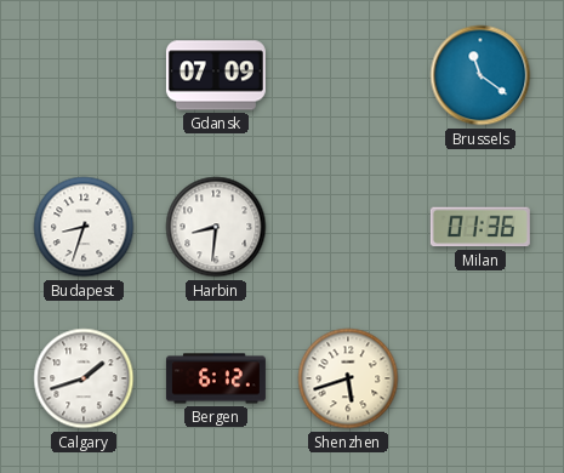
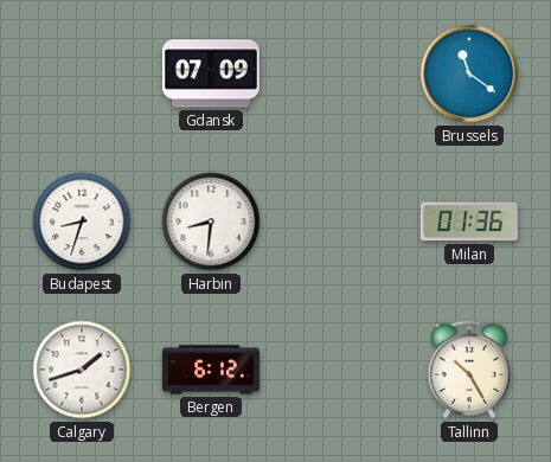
Shenzhen: 5:42 -> none (348, 378)
Tallinn: none -> 10:25 (469, 370)
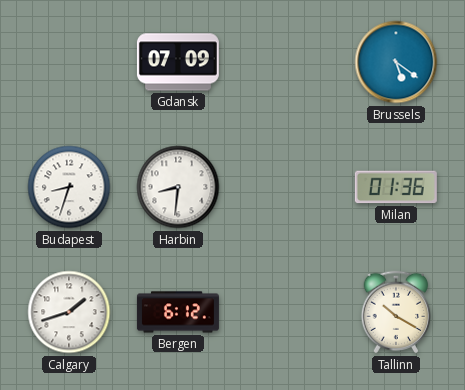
Brussels: 11:21 -> 5:21 (396, 62)
Tallinn: 10:25 -> 10:20 (396, 312)
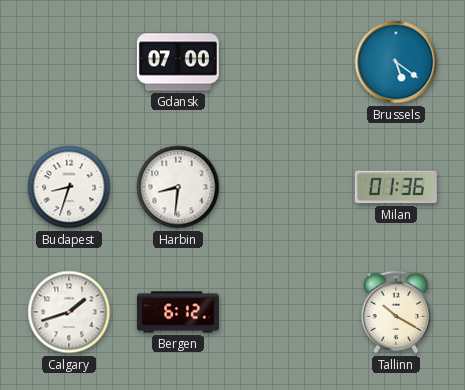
Gdansk: 07:09 -> 07:00 (178, 62)
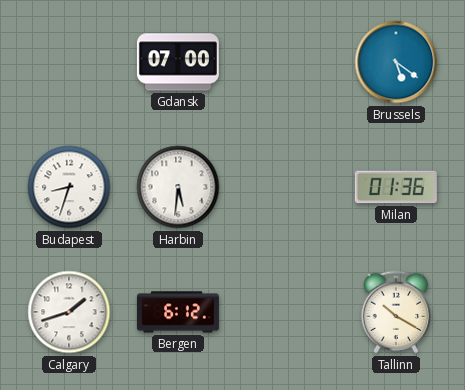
Harbin: 8:31 -> 5:31 (178, 187)
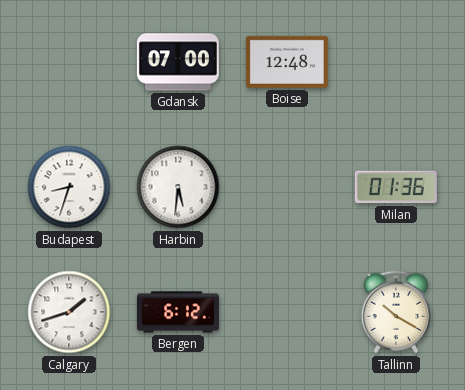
Boise: none -> 12:48 (287, 62)
Brussels: 5:21 -> none (396, 62)
